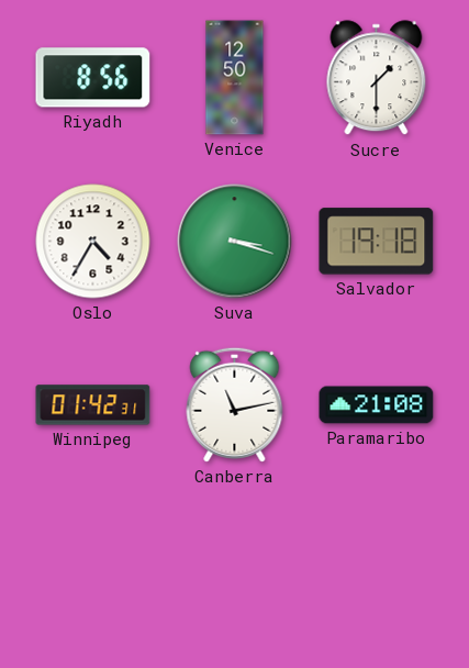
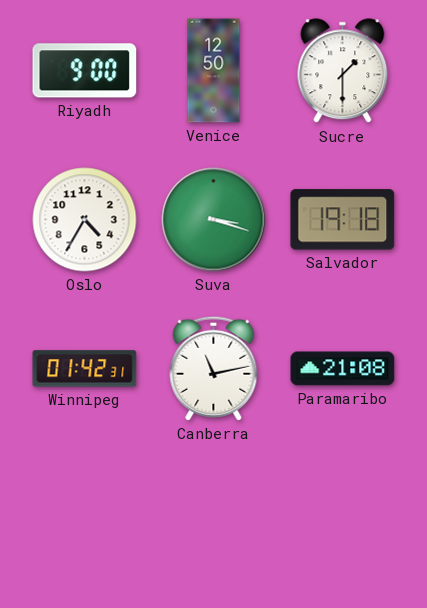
Riyadh: 8:56 -> 9:00 (85, 71)
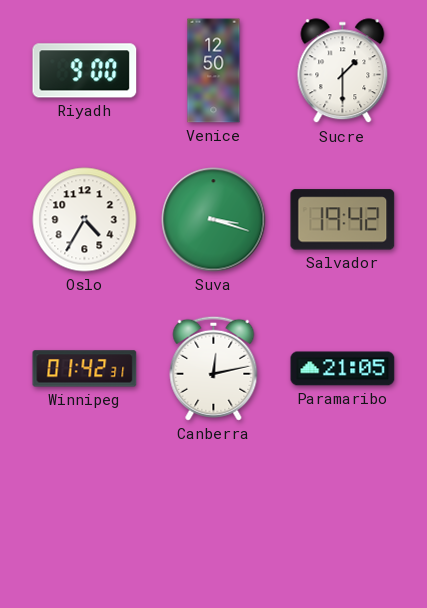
Salvador: 19:18 -> 19:42 (343, 220)
Canberra: 11:13 -> 12:13 (214, 368)
Paramaribo: 21:08 -> 21:05 (343, 369)
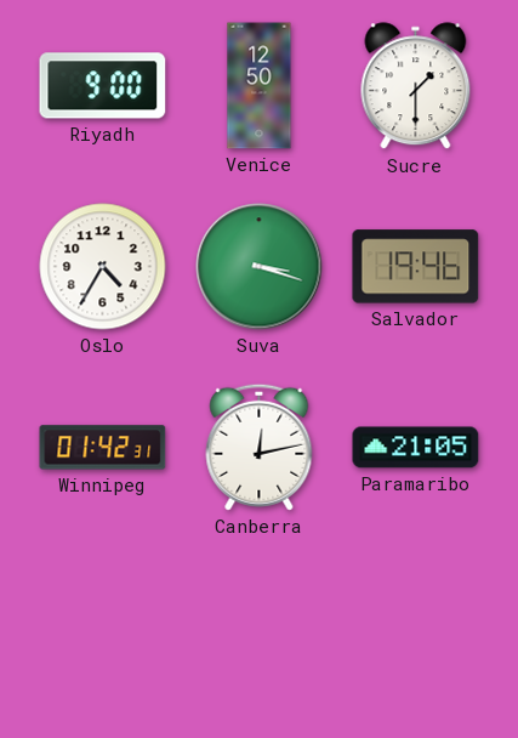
Salvador: 19:42 -> 19:46 (416, 267)
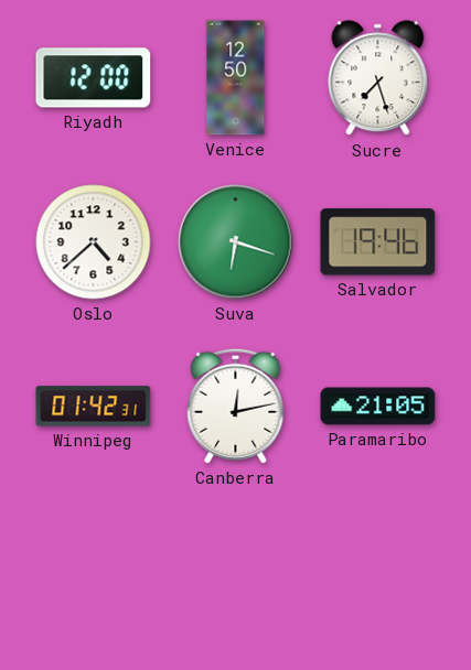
Riyadh: 9:00 -> 12:00 (94, 78)
Sucre: 1:30 -> 7:27 (378, 78)
Oslo: 4:35 -> 4:38 (94, 242)
Suva: 3:18 -> 6:18 (236, 242)
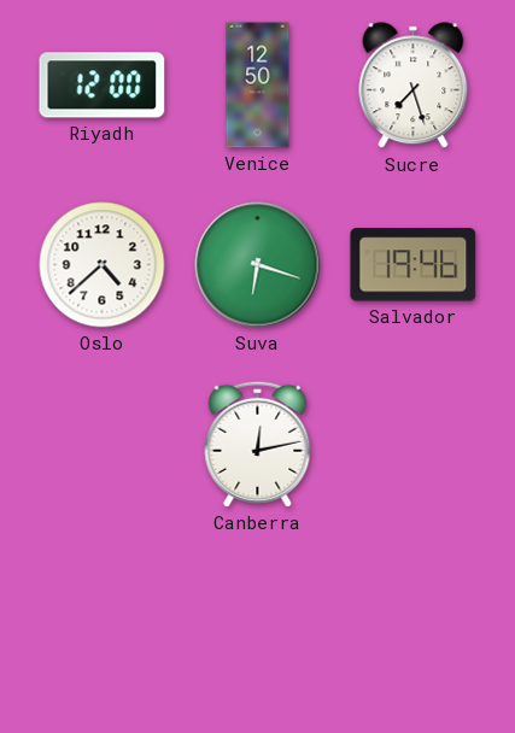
Winnipeg: 01:42 -> none (94, 407)
Paramaribo: 21:05 -> none (378, 407)
